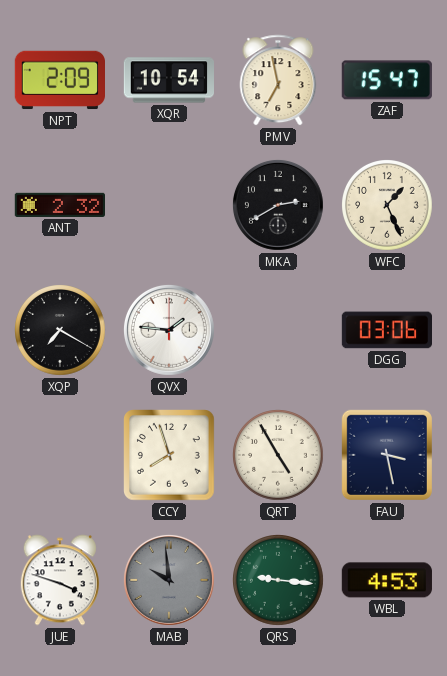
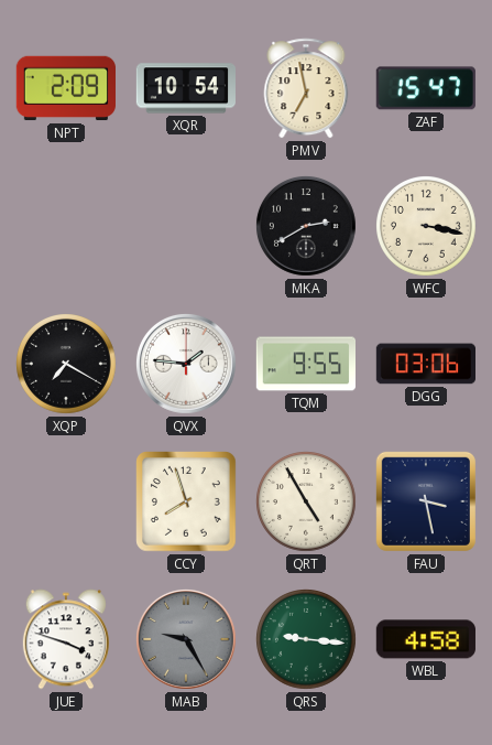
ANT: 2:32 -> none (59, 205)
WFC: 1:26 -> 3:17 (427, 227)
TQM: none -> 9:55 (305, 364)
MAB: 9:59 -> 9:25 (186, 639)
WBL: 4:53 -> 4:58 (426, 639)
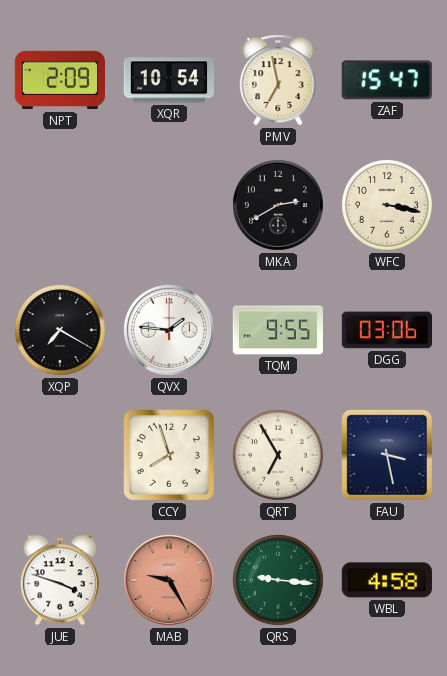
QRT: 4:55 -> 6:55 (279, 456)
MAB dial: grey -> salmon (169, 580)
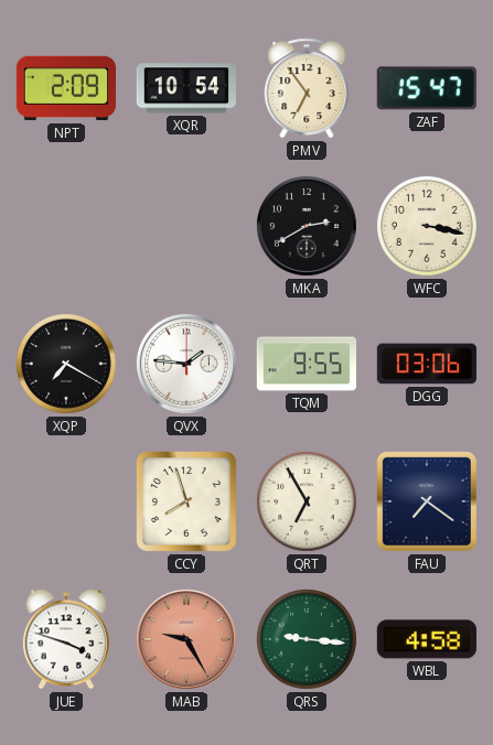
PMV: 6:58 -> 6:54 (307, 88)
FAU: 3:28 -> 7:21 (427, 501)
